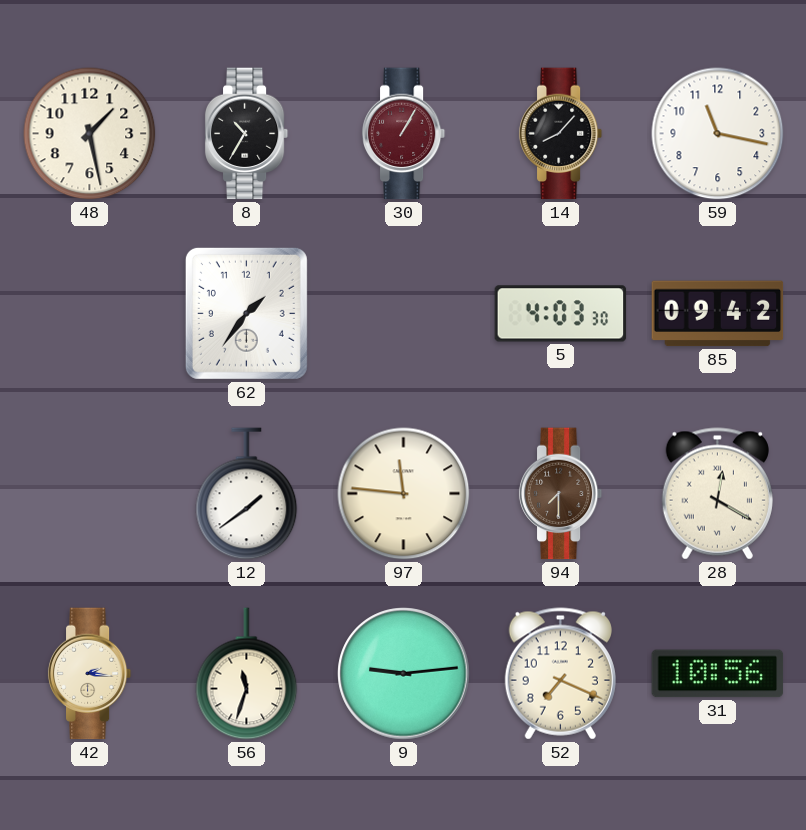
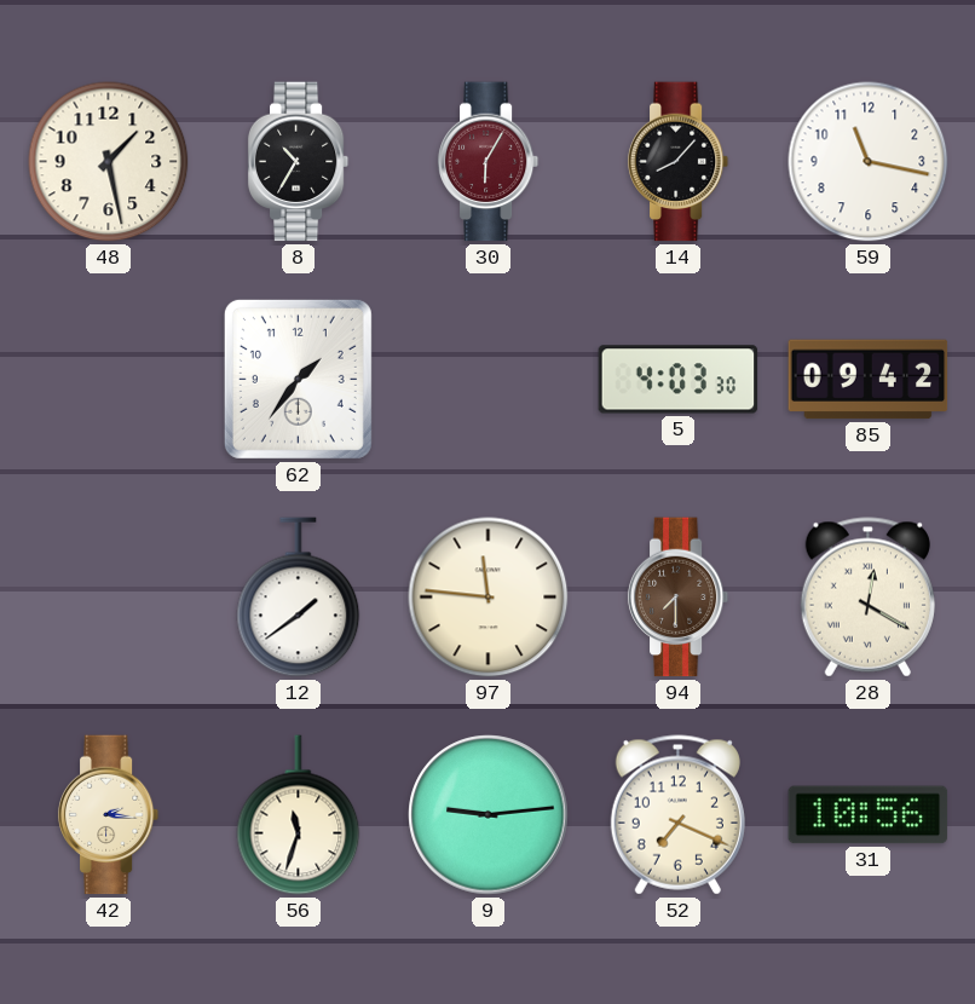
30: 1:05 -> 6:05 (489, 162)
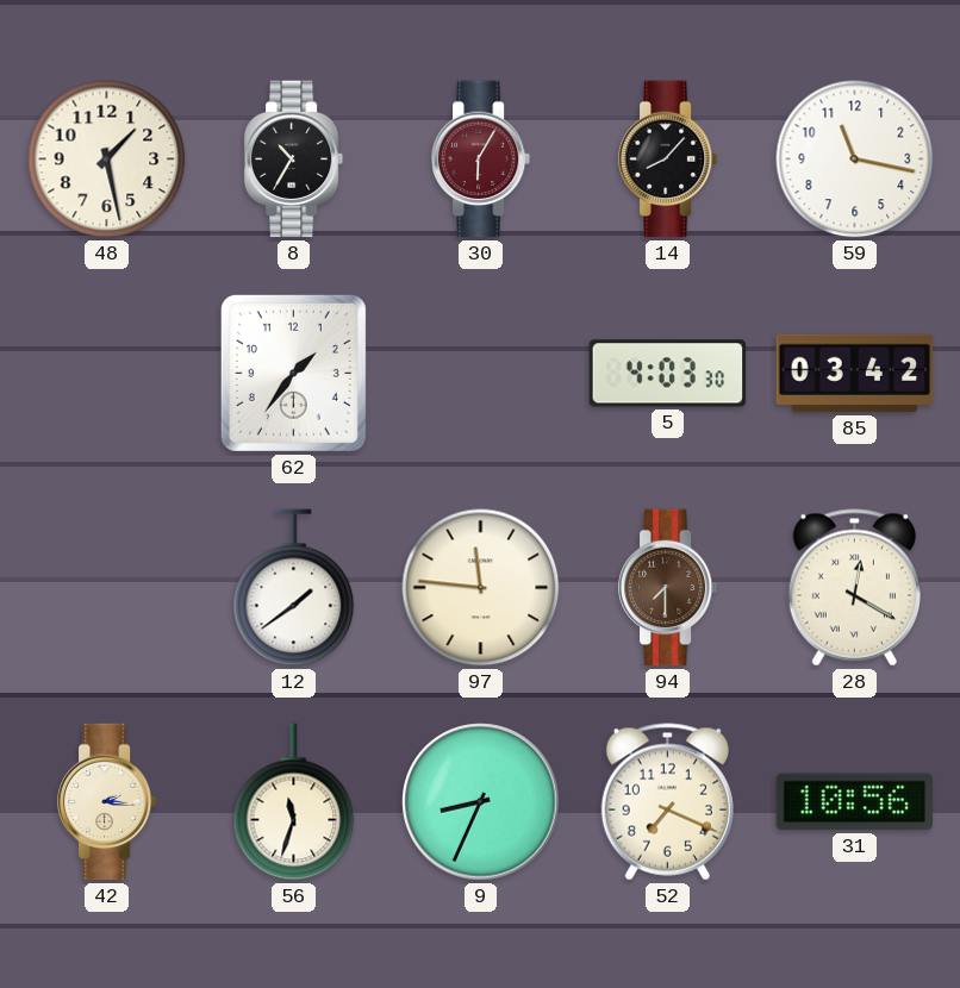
85: 09:42 -> 03:42 (855, 374)
9: 9:14 -> 8:34 (481, 802)
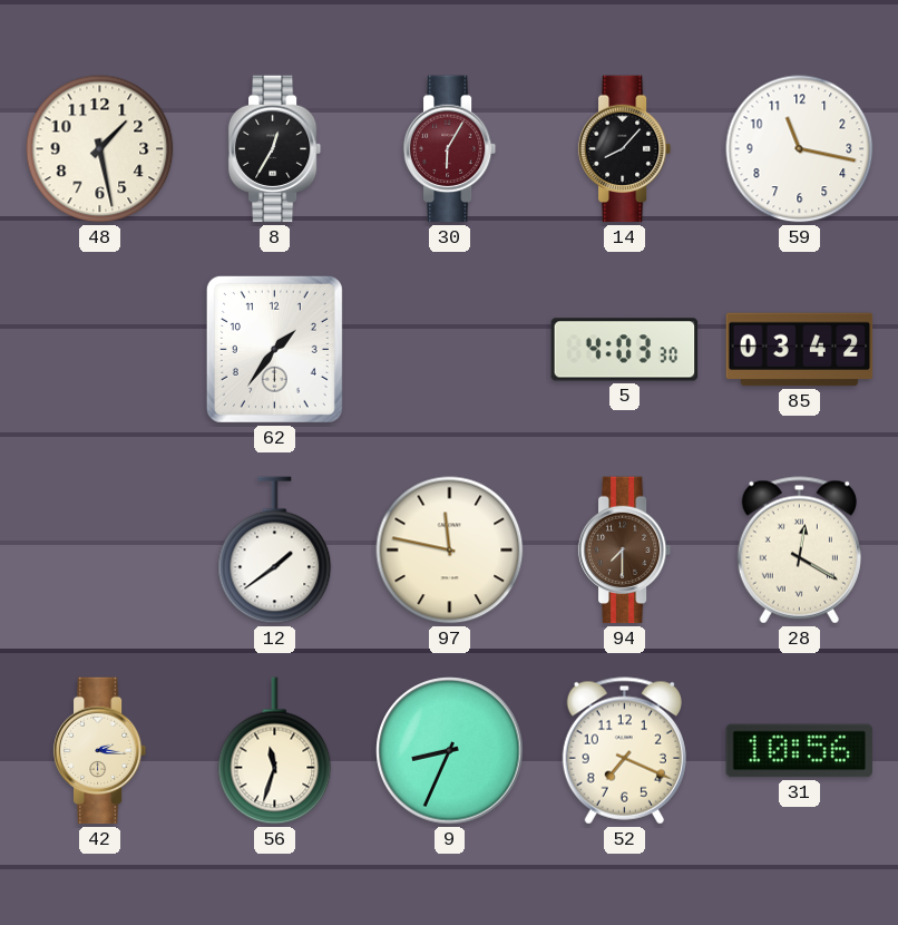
8: 10:35 -> 12:35 (275, 149)
97: 11:46 -> 11:47 (450, 551)
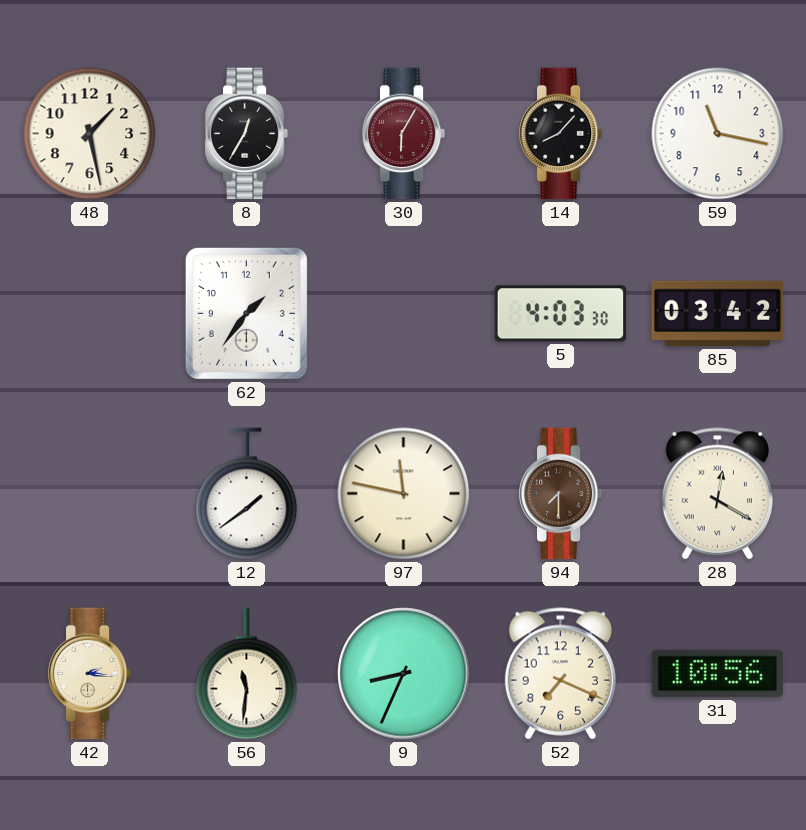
56: 11:33 -> 11:31 (247, 674)
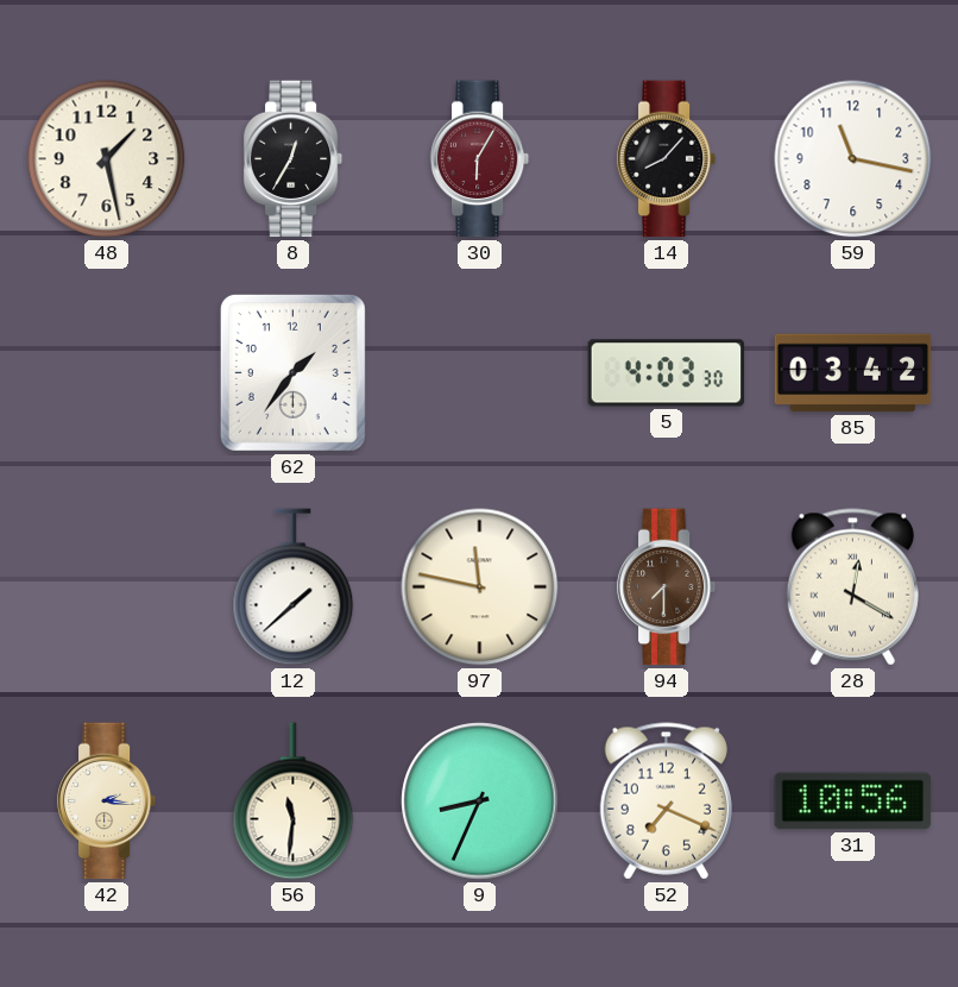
12: 1:39 -> 1:38 (294, 587)
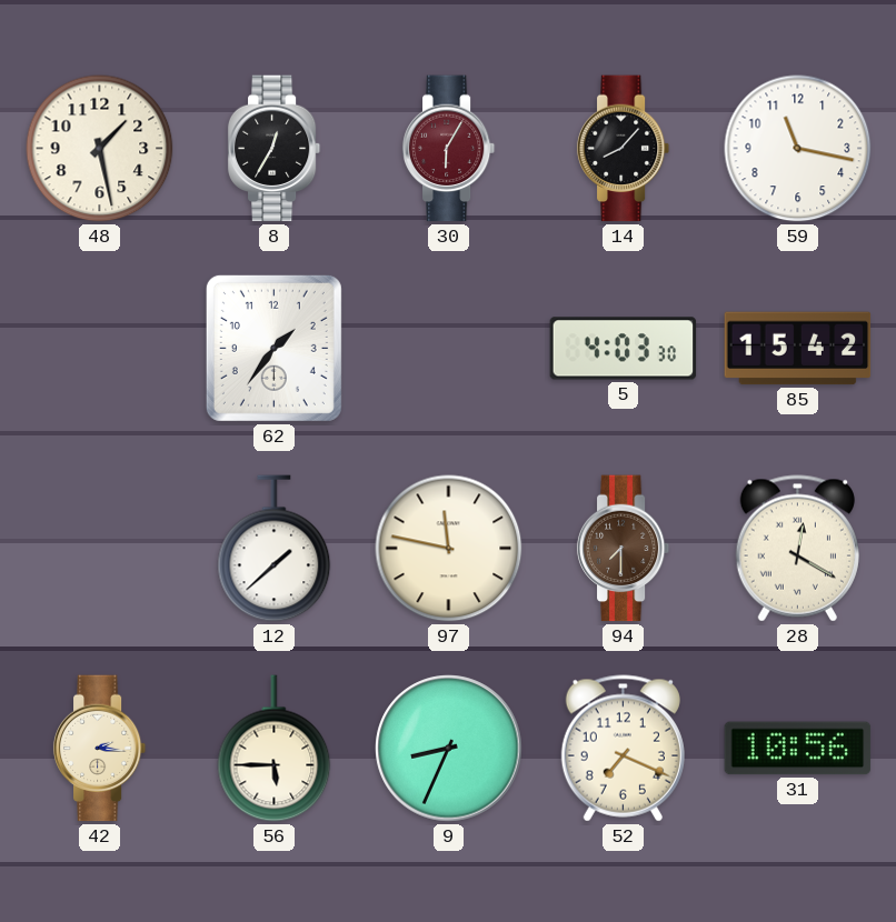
85: 03:42 -> 15:42 (798, 349)
56: 11:31 -> 5:45 (275, 749)
